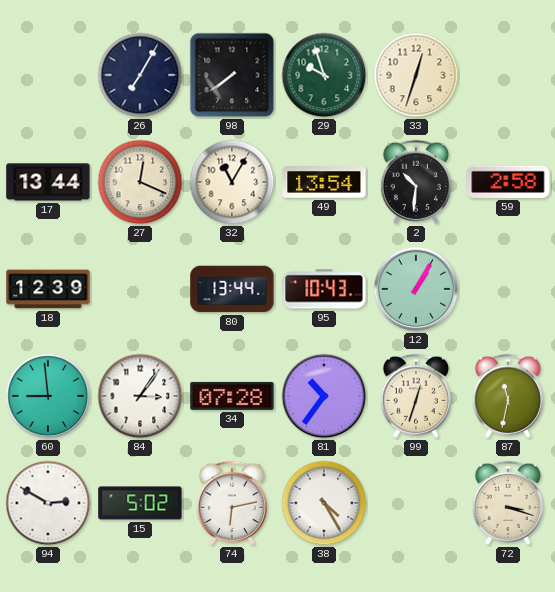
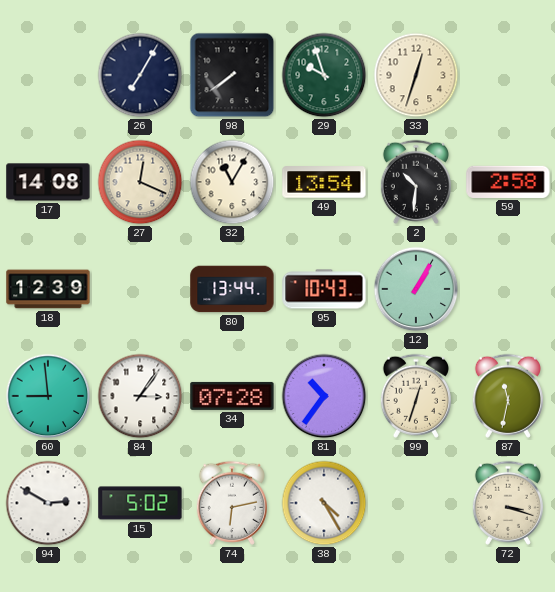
17: 13:44 -> 14:08 (48, 182)
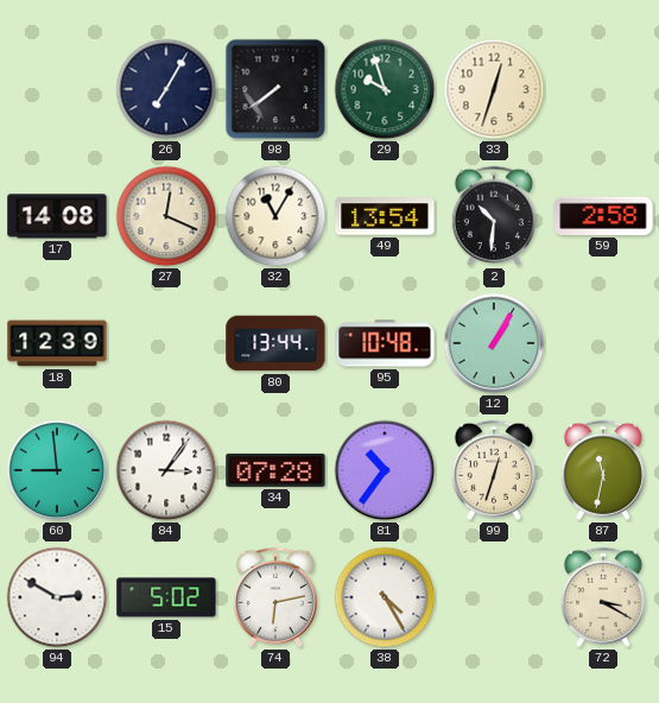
95: 10:43 -> 10:48 (385, 343)
72: 3:18 -> 3:20 (603, 597)
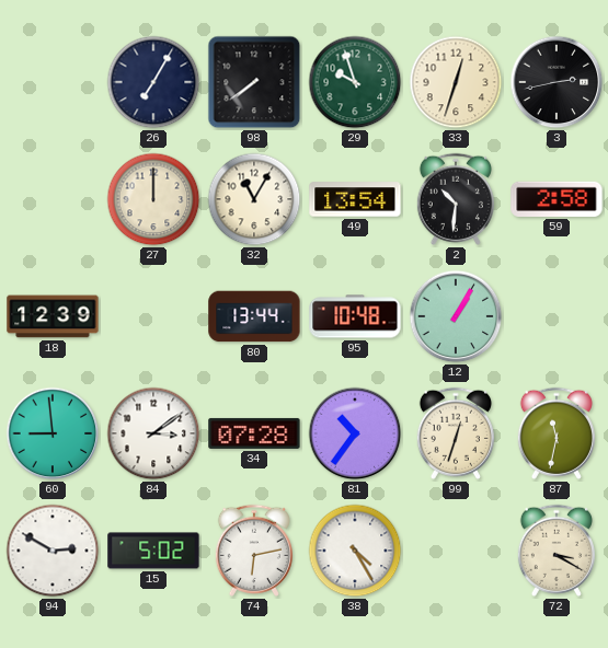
3: none -> 2:43 (557, 82)
17: 14:08 -> none (57, 216)
27: 12:19 -> 12:00 (153, 199)
84: 3:06 -> 3:09 (153, 433)
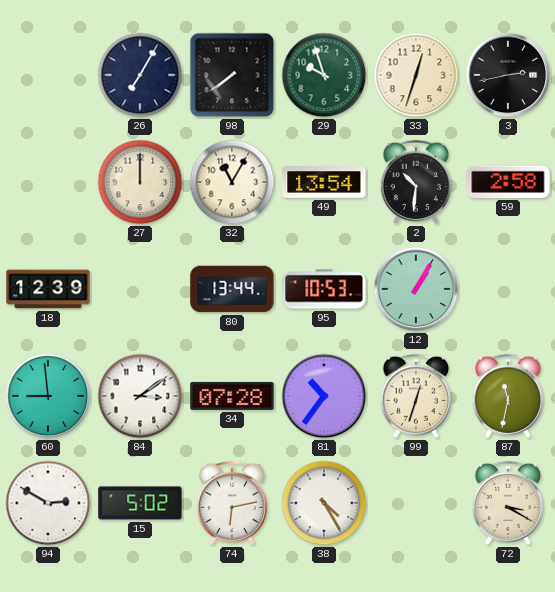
95: 10:48 -> 10:53 (324, 289)
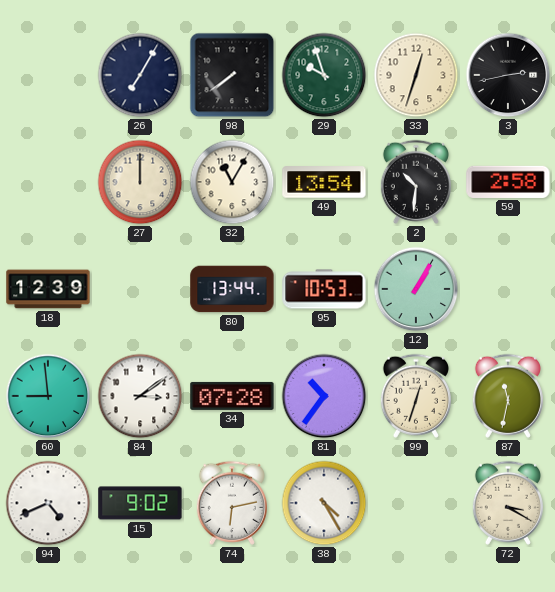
94: 2:50 -> 4:41 (48, 503)
15: 5:02 -> 9:02 (140, 503)
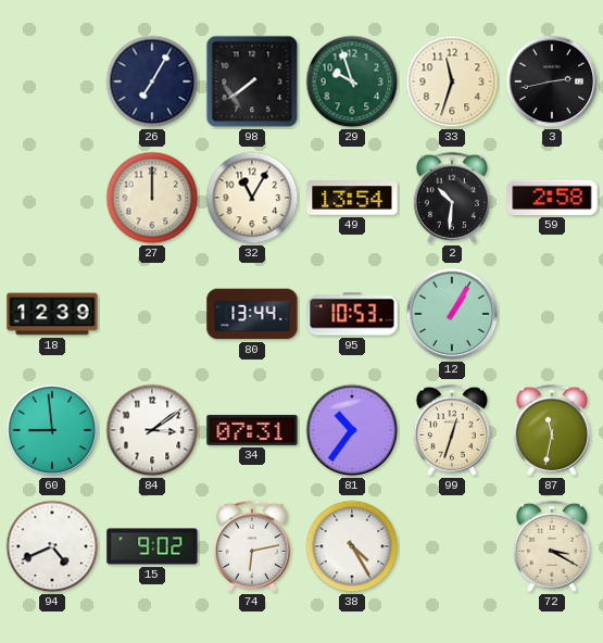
33: 12:33 -> 11:33 (452, 81)
34: 07:28 -> 07:31 (252, 430)
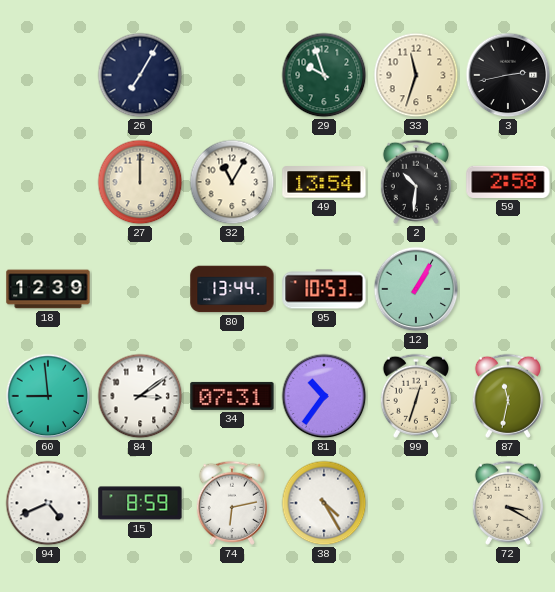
98: 7:39 -> none (252, 81)
15: 9:02 -> 8:59 (140, 503)
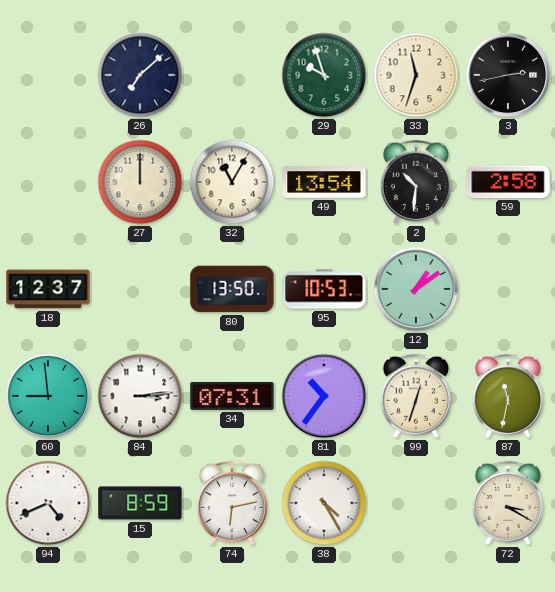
26: 7:05 -> 7:08 (140, 75)
18: 12:39 -> 12:37 (48, 289)
80: 13:44 -> 13:50 (232, 289)
12: 1:05 -> 1:09 (416, 289)
84: 3:09 -> 3:14 (140, 396)
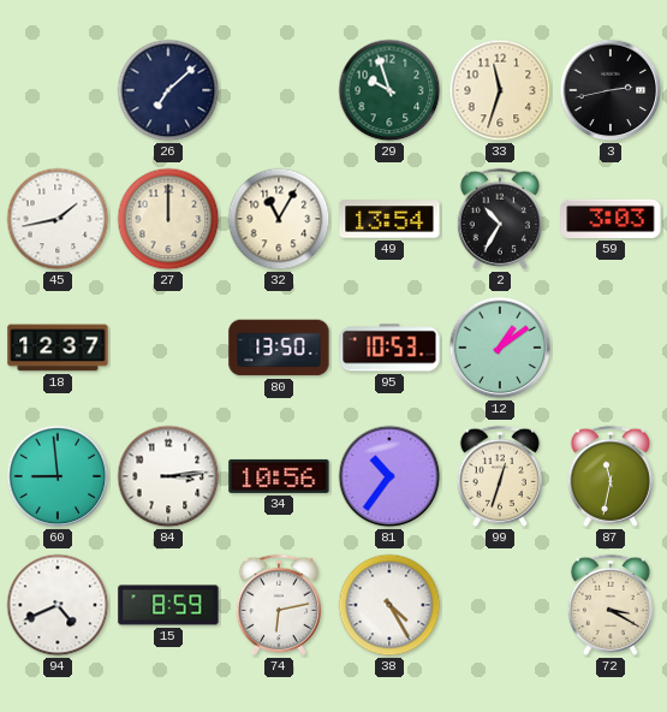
45: none -> 1:43 (58, 219)
2: 10:31 -> 10:35 (500, 219)
59: 2:58 -> 3:03 (611, 219)
34: 07:31 -> 10:56 (279, 476)
